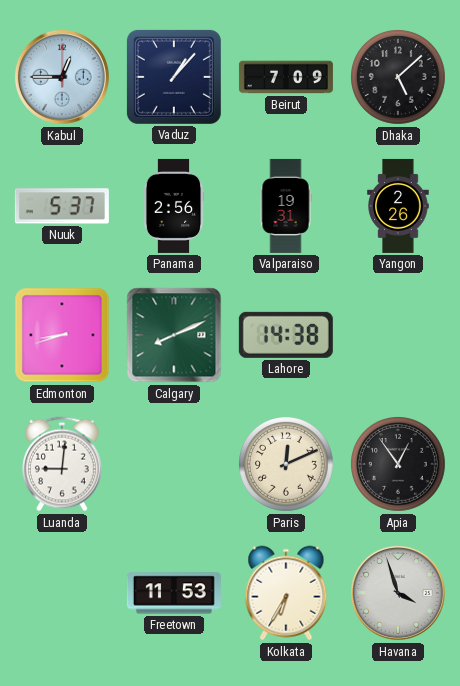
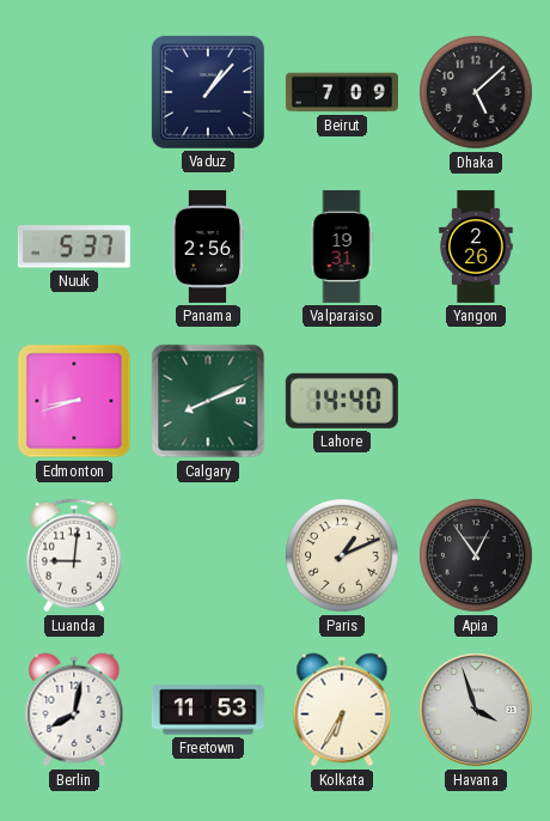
Kabul: 12:45 -> none (62, 77)
Lahore: 14:38 -> 14:40 (342, 401)
Paris: 12:11 -> 1:11 (343, 557)
Berlin: none -> 8:02 (74, 710)
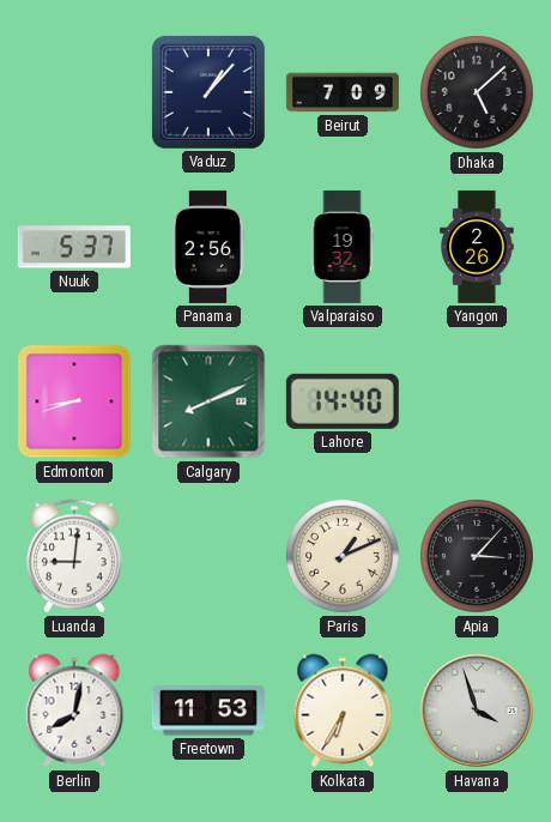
Valparaiso: 19:31 -> 19:32 (343, 247)
Apia: 12:54 -> 3:07 (478, 557)
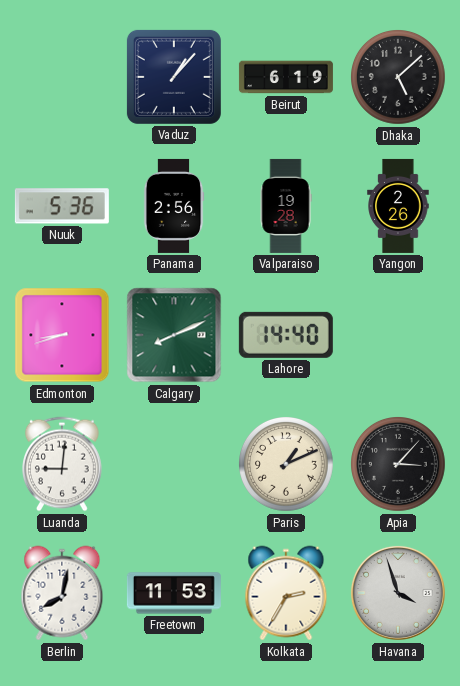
Beirut: 7:09 -> 6:19 (286, 77)
Nuuk: 5:37 -> 5:36 (62, 206)
Valparaiso: 19:32 -> 19:28 (286, 206)
Kolkata: 6:35 -> 2:35 (286, 593)
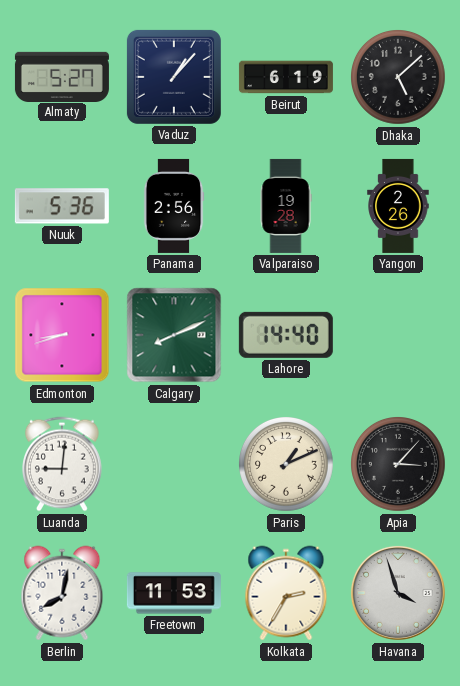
Almaty: none -> 5:27 (62, 76)
